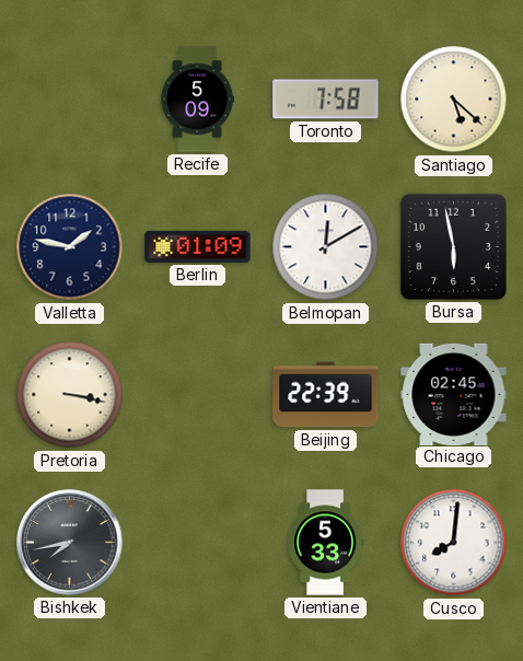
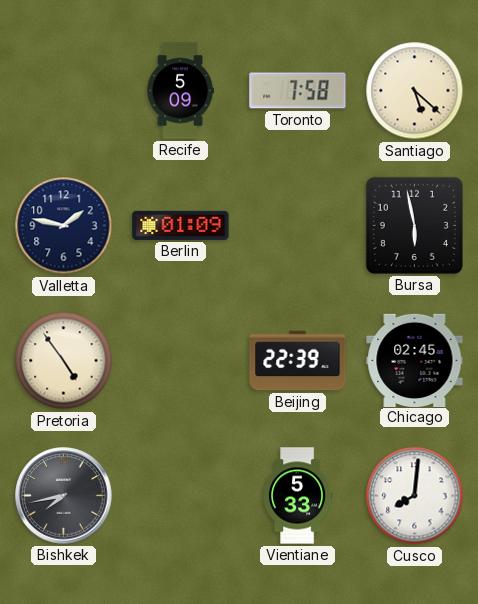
Belmopan: 12:10 -> none (326, 247)
Pretoria: 3:17 -> 4:54 (64, 361)
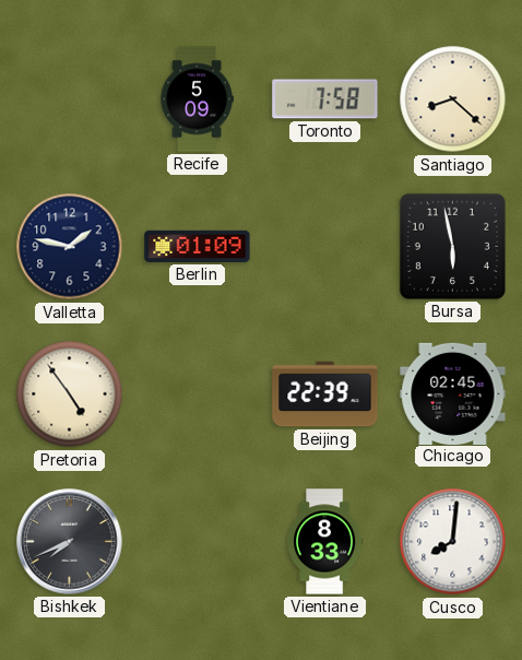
Santiago: 5:22 -> 8:22 (453, 99)
Bishkek: 7:43 -> 7:41 (70, 542)
Vientiane: 5:33 -> 8:33 (325, 542)
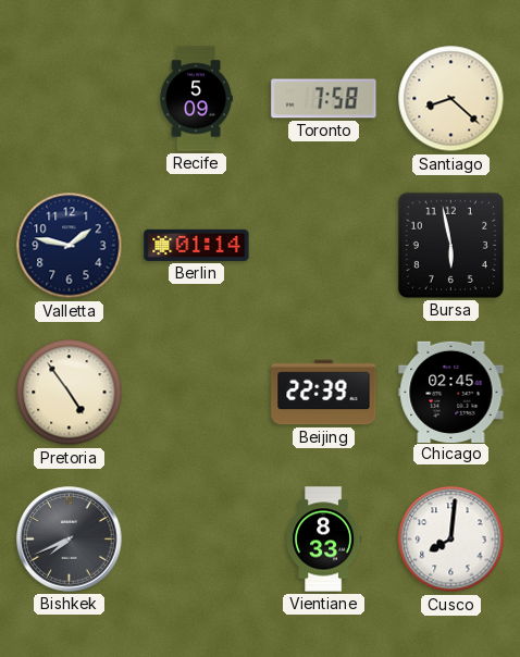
Berlin: 01:09 -> 01:14 (197, 245)
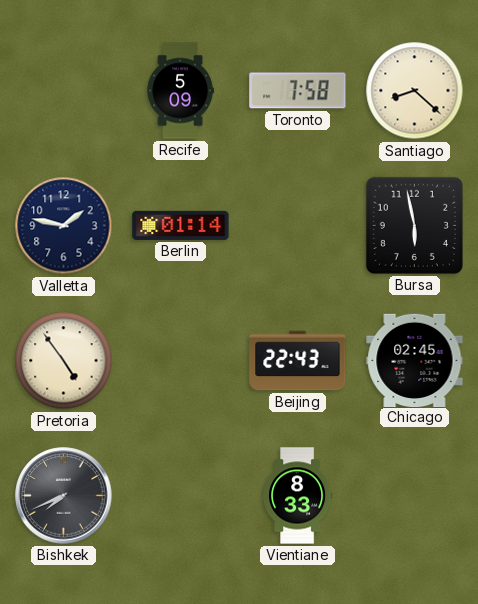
Beijing: 22:39 -> 22:43 (298, 361)
Cusco: 8:01 -> none (451, 540)
